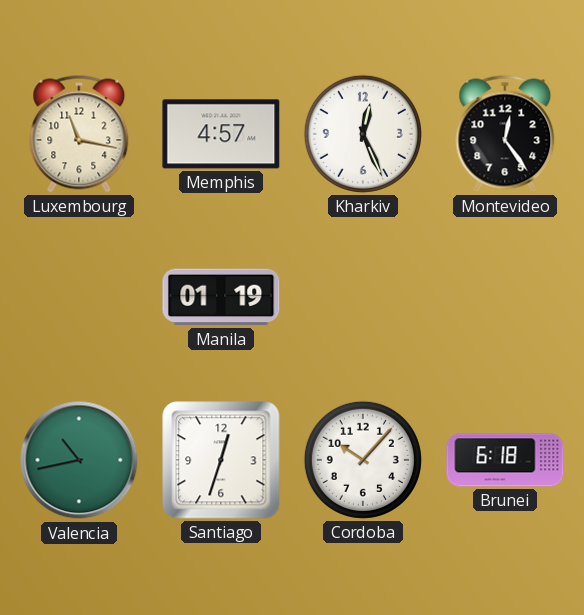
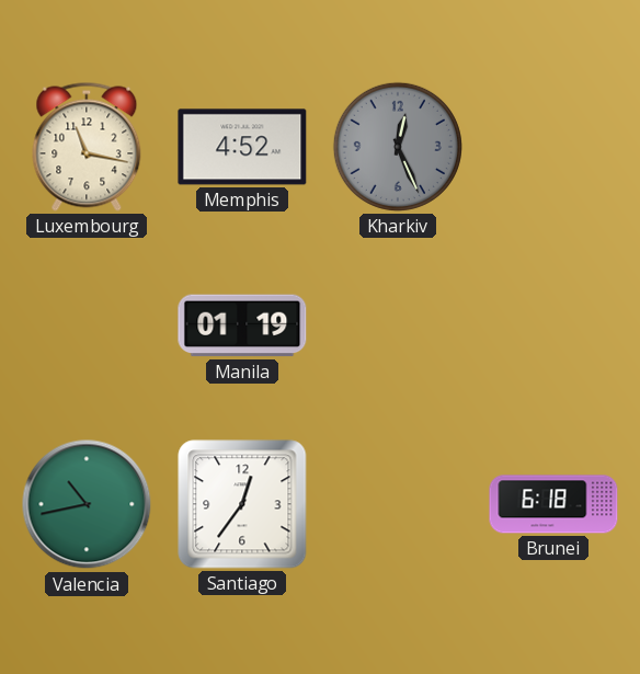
Memphis: 4:57 -> 4:52 (242, 147)
Kharkiv dial: white -> grey (398, 147)
Montevideo: 12:24 -> none (505, 134)
Santiago: 12:33 -> 12:36 (242, 504)
Cordoba: 10:07 -> none (363, 460)
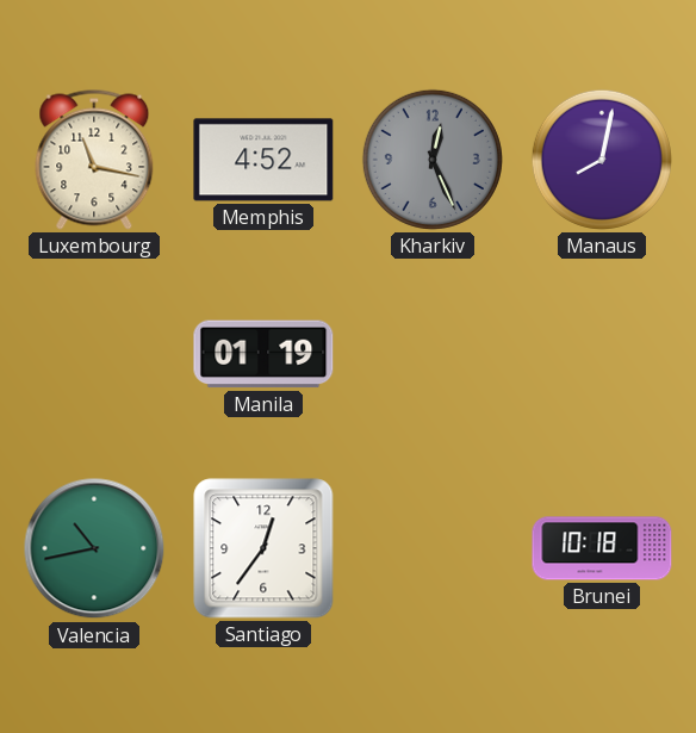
Manaus: none -> 8:02 (602, 160)
Brunei: 6:18 -> 10:18 (602, 548)
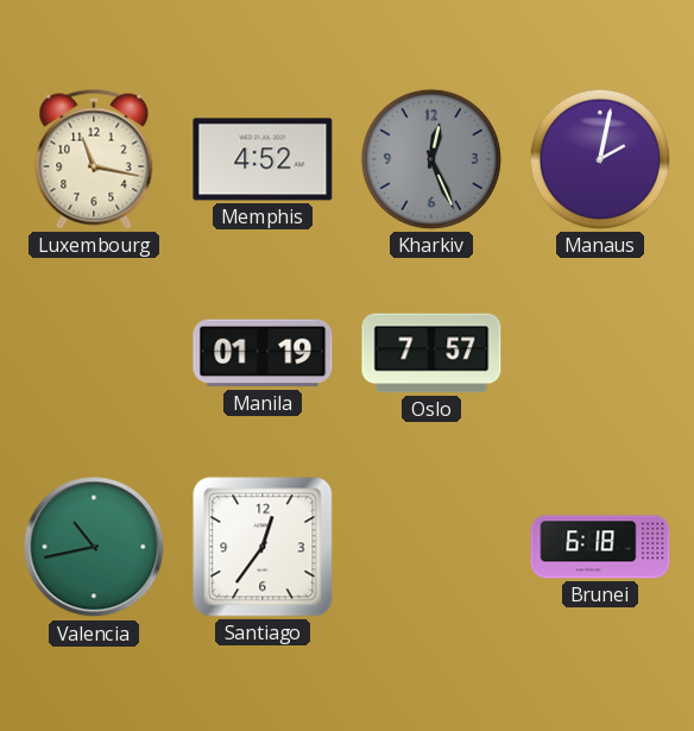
Manaus: 8:02 -> 2:02 (600, 159)
Oslo: none -> 7:57 (431, 353)
Brunei: 10:18 -> 6:18 (600, 547)
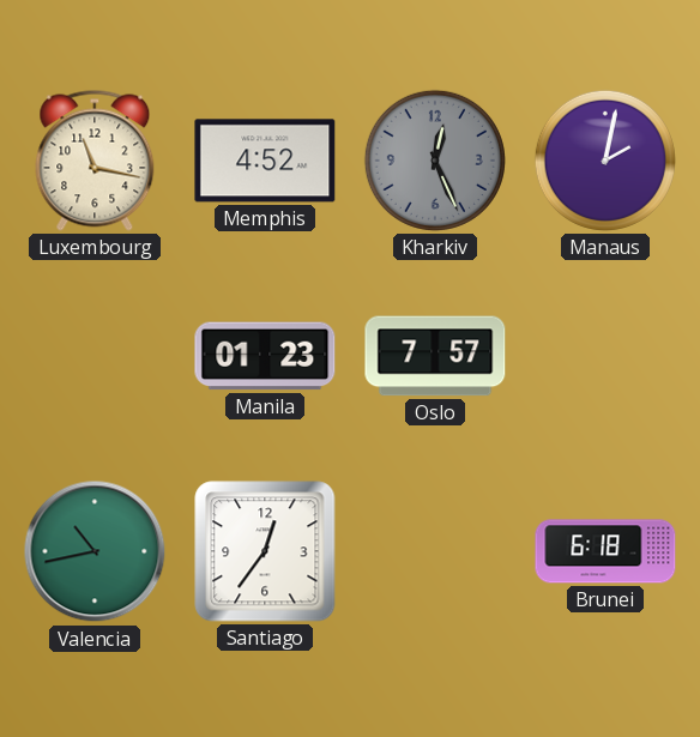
Manila: 01:19 -> 01:23 (265, 356)
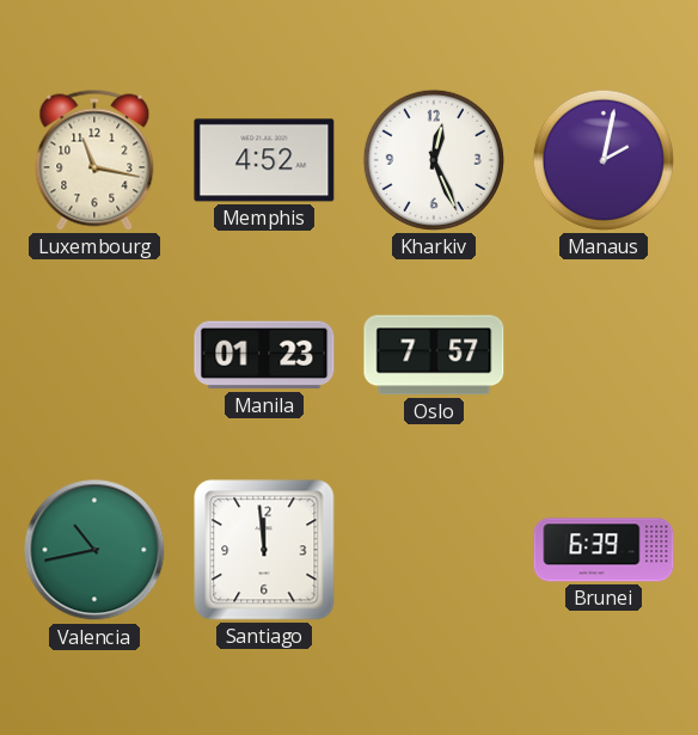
Kharkiv dial: grey -> white (434, 160)
Santiago: 12:36 -> 11:59 (264, 550)
Brunei: 6:18 -> 6:39 (604, 550)
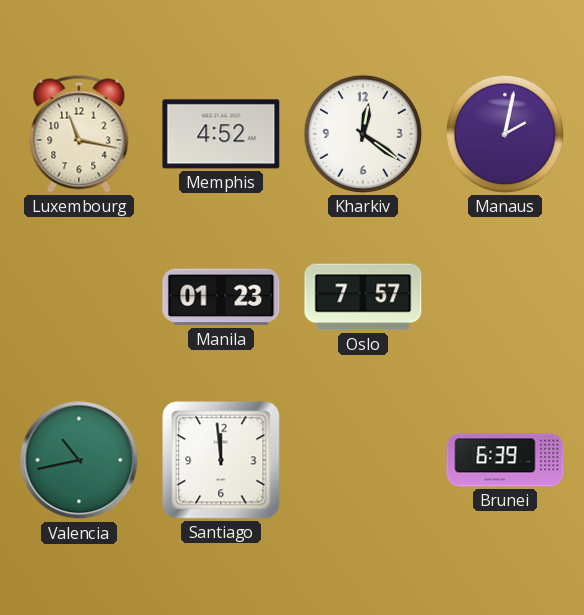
Kharkiv: 12:26 -> 12:21 (363, 134)
